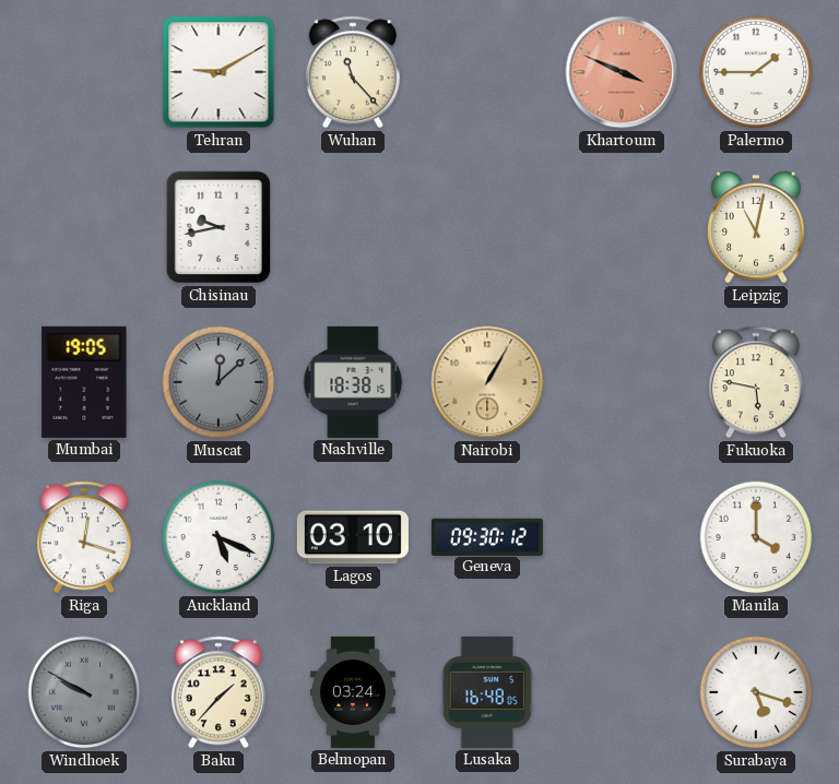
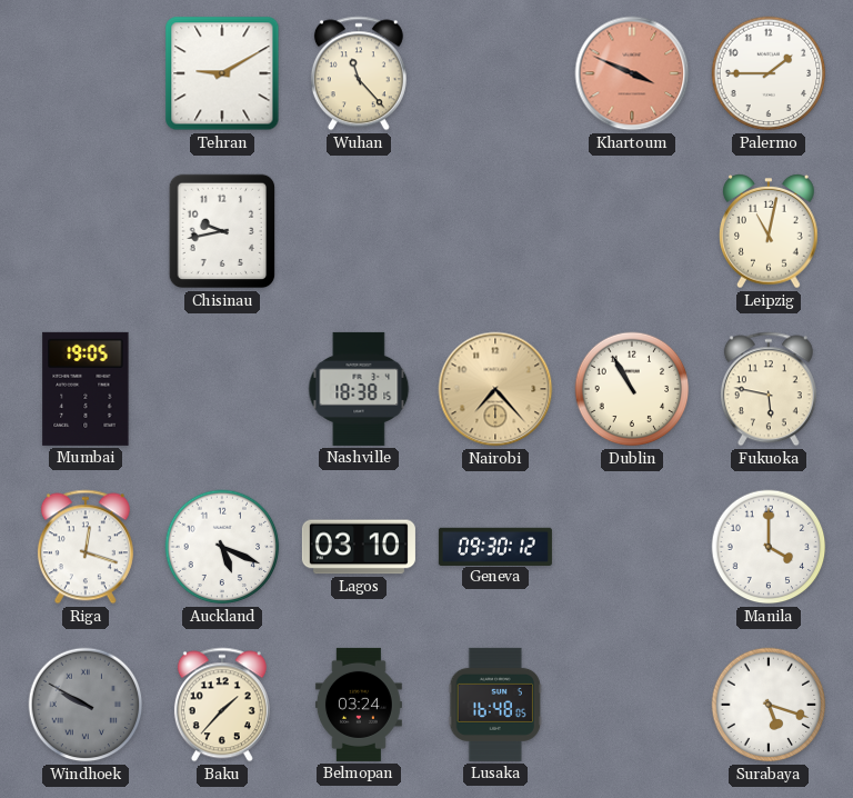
Muscat: 12:08 -> none (218, 382)
Nairobi: 1:05 -> 7:23 (495, 389)
Dublin: none -> 10:55 (632, 389)
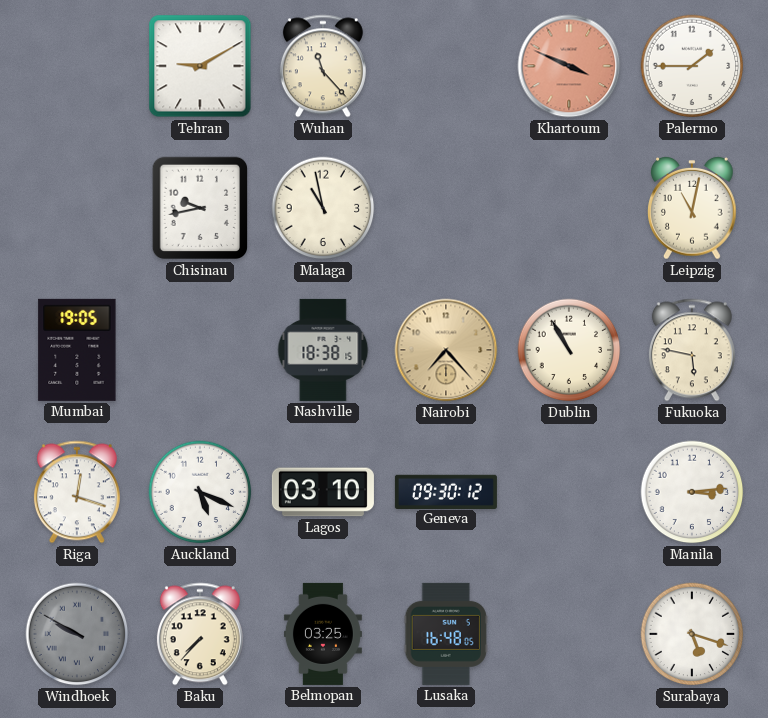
Malaga: none -> 10:58 (323, 208)
Manila: 4:00 -> 3:14 (692, 492)
Baku: 1:37 -> 7:37 (200, 634)
Belmopan: 03:24 -> 03:25 (323, 634)
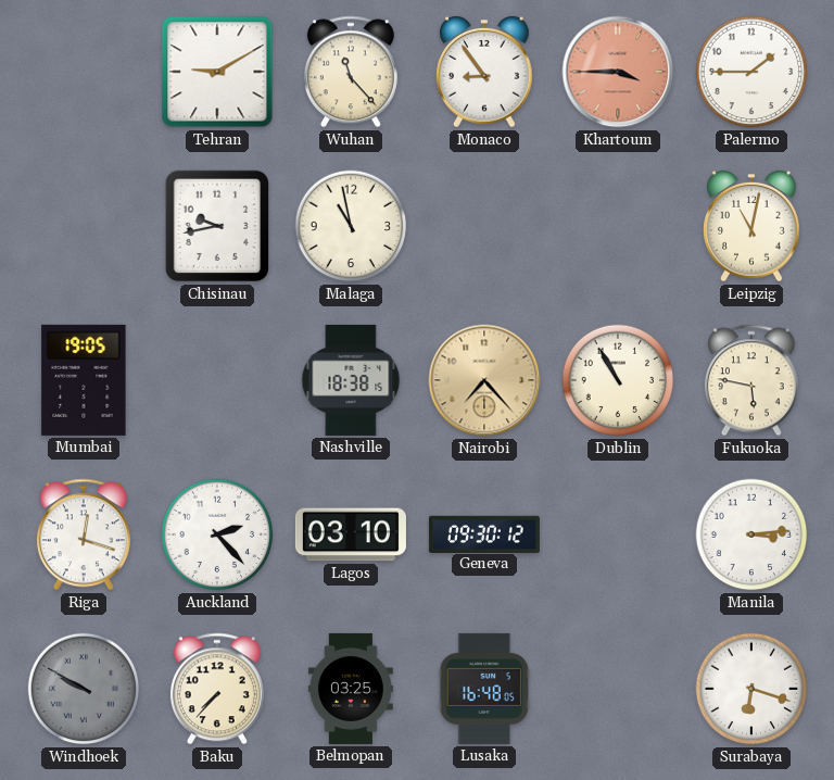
Monaco: none -> 8:54 (485, 72)
Khartoum: 3:49 -> 3:45 (618, 72)
Auckland: 5:19 -> 2:23 (217, 534)
Surabaya: 5:18 -> 6:18 (751, 689)
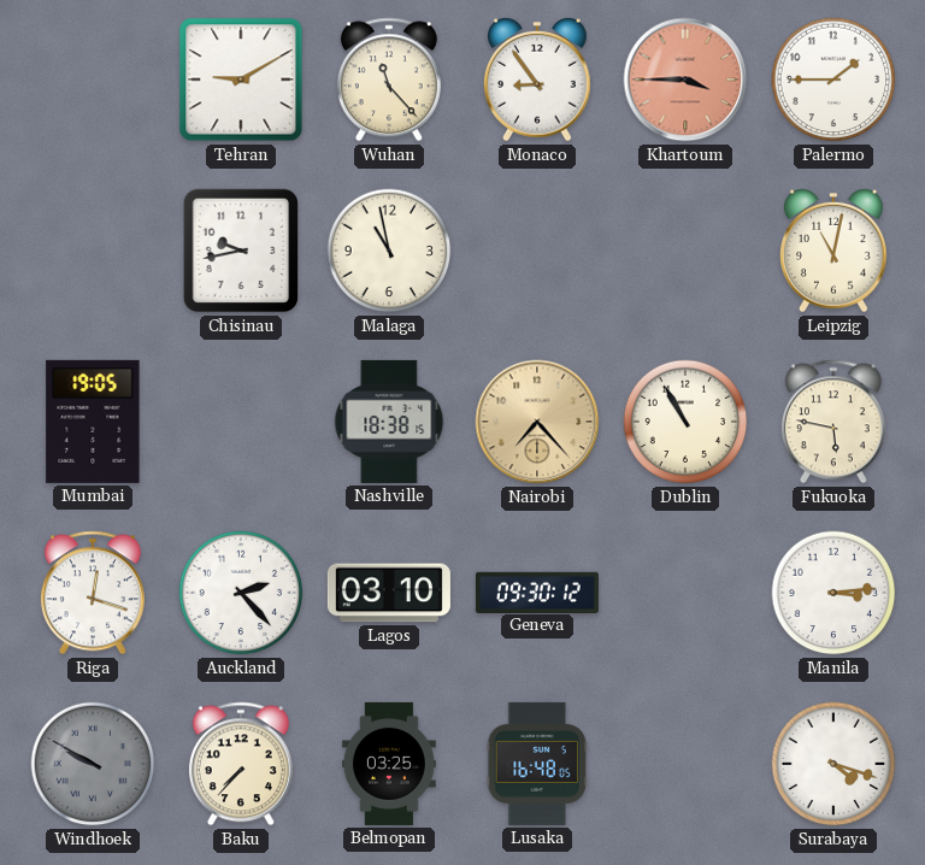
Surabaya: 6:18 -> 4:18 (833, 764)
